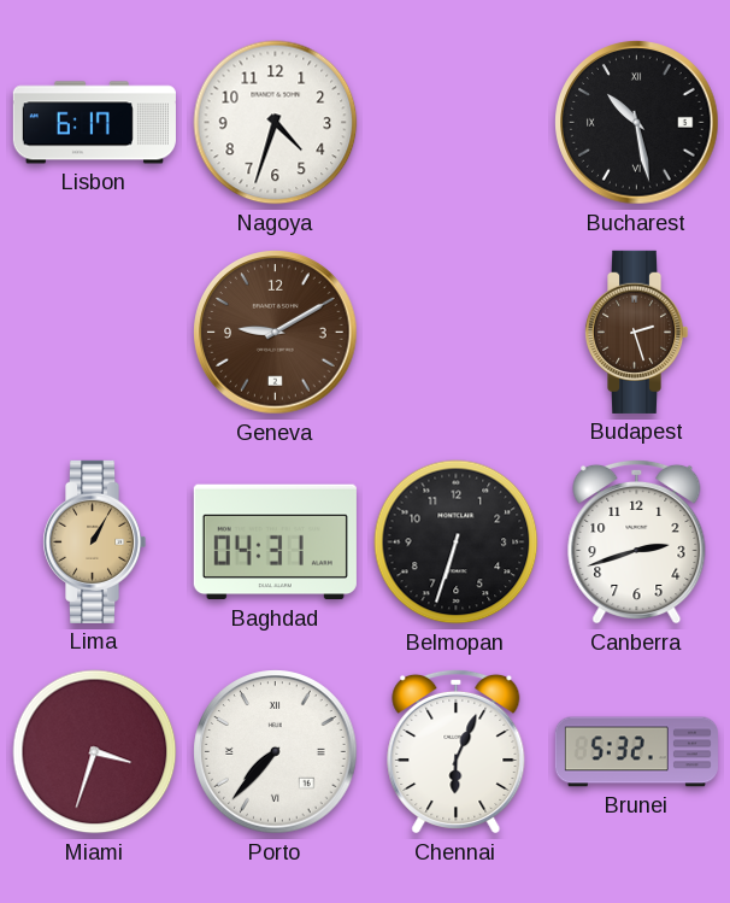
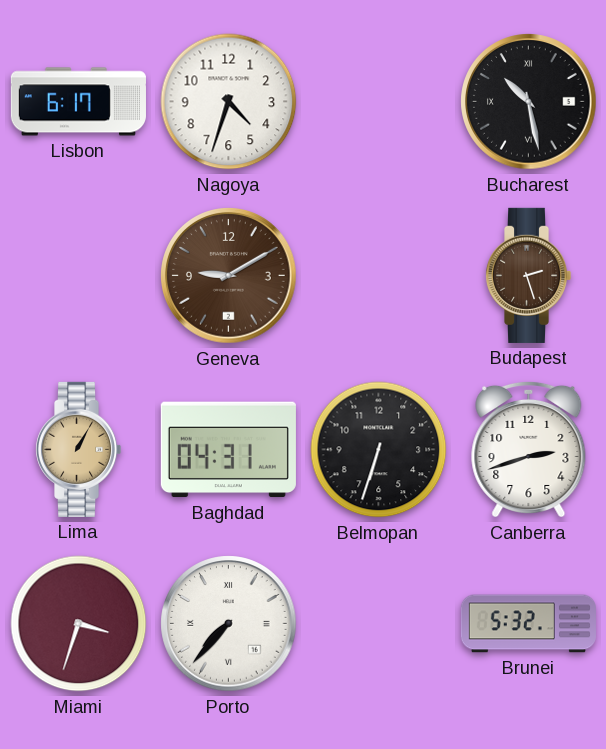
Chennai: 6:04 -> none (457, 751)
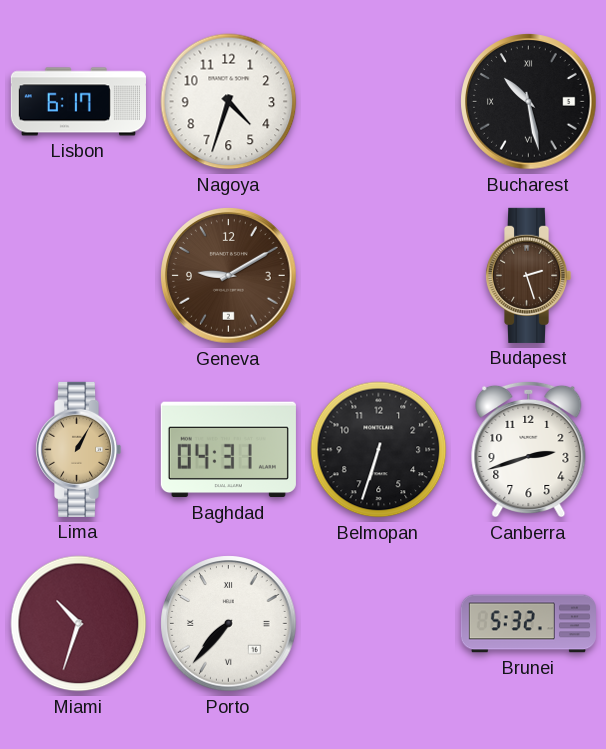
Miami: 3:33 -> 10:33 (79, 624)
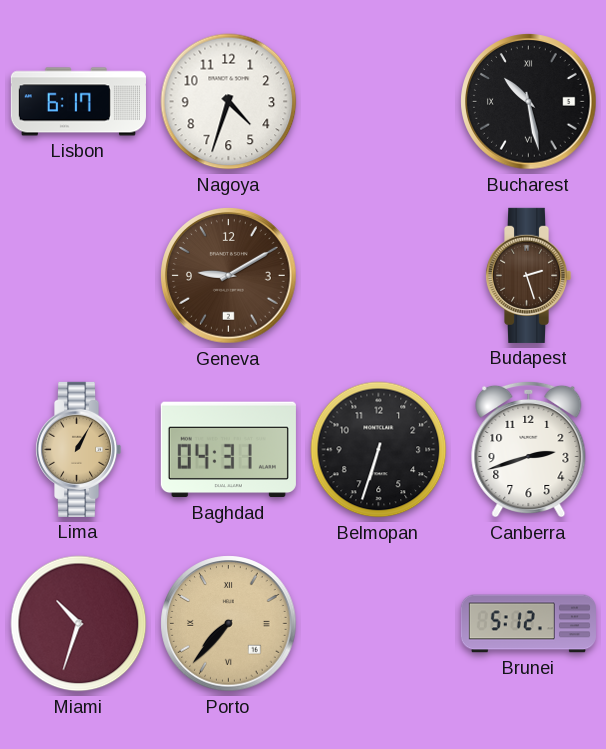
Porto dial: white -> champagne (229, 624)
Brunei: 5:32 -> 5:12 (528, 624)
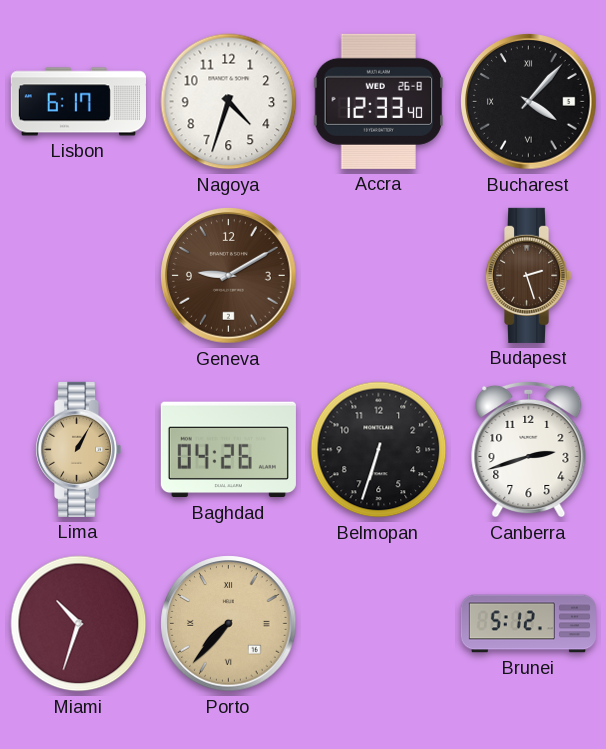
Accra: none -> 12:33 (379, 101)
Bucharest: 10:28 -> 4:07 (529, 102)
Baghdad: 04:31 -> 04:26 (228, 450)
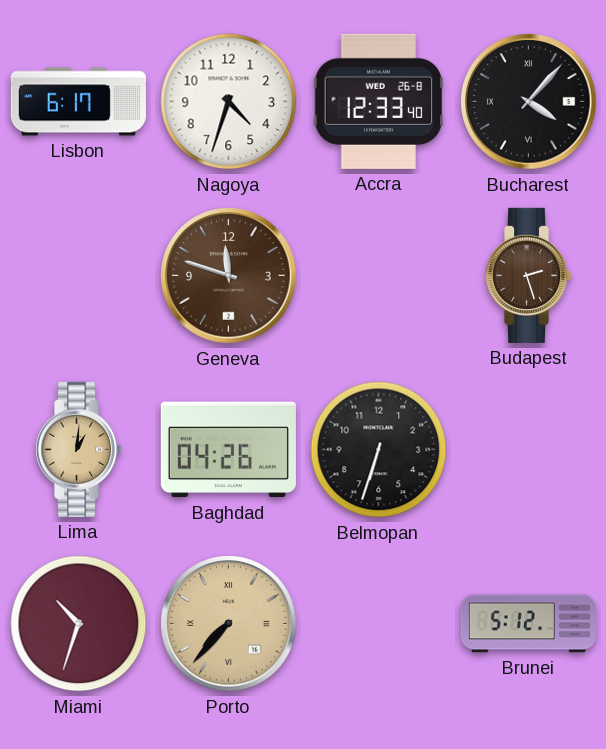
Geneva: 9:10 -> 11:48 (229, 276)
Lima: 1:05 -> 1:01 (78, 449)
Canberra: 2:42 -> none (529, 449)
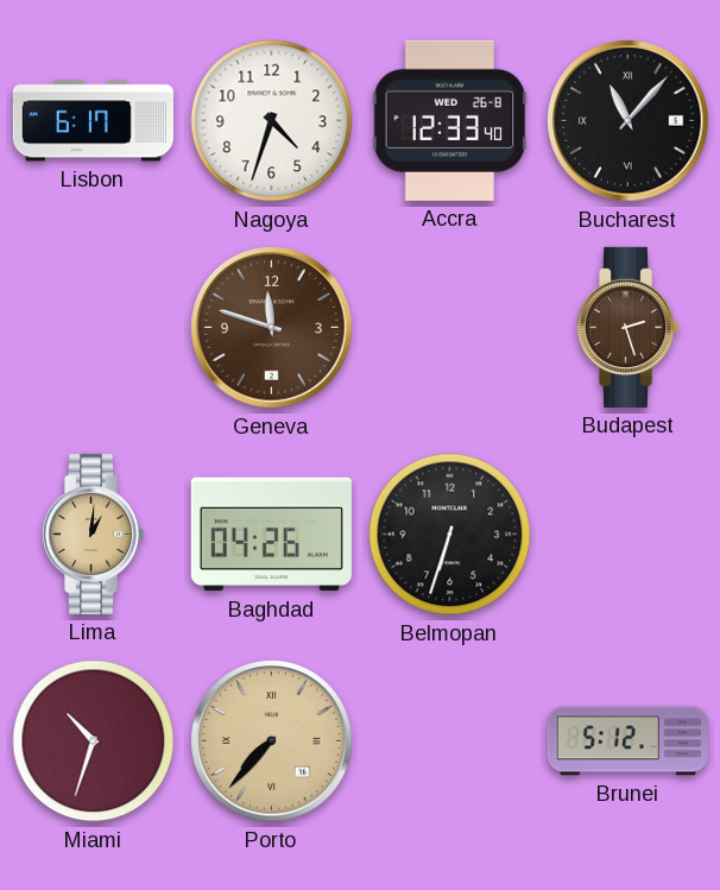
Bucharest: 4:07 -> 11:07 (629, 121)
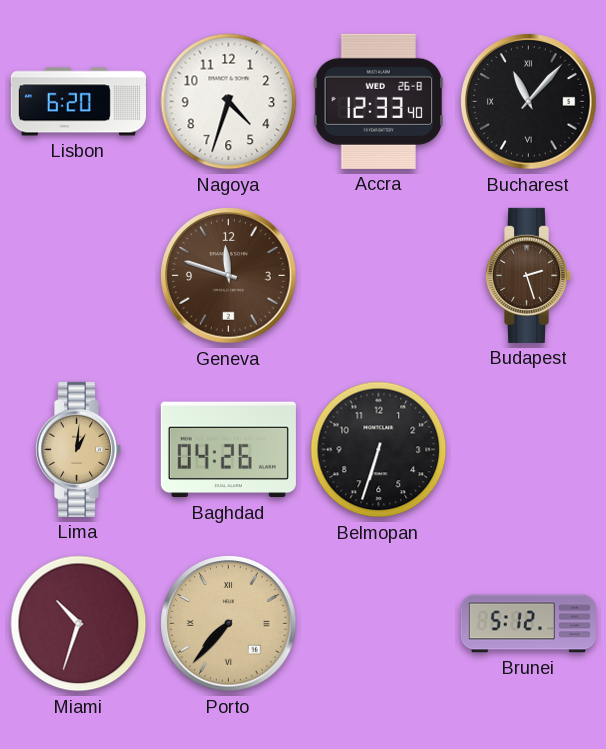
Lisbon: 6:17 -> 6:20 (78, 102)
